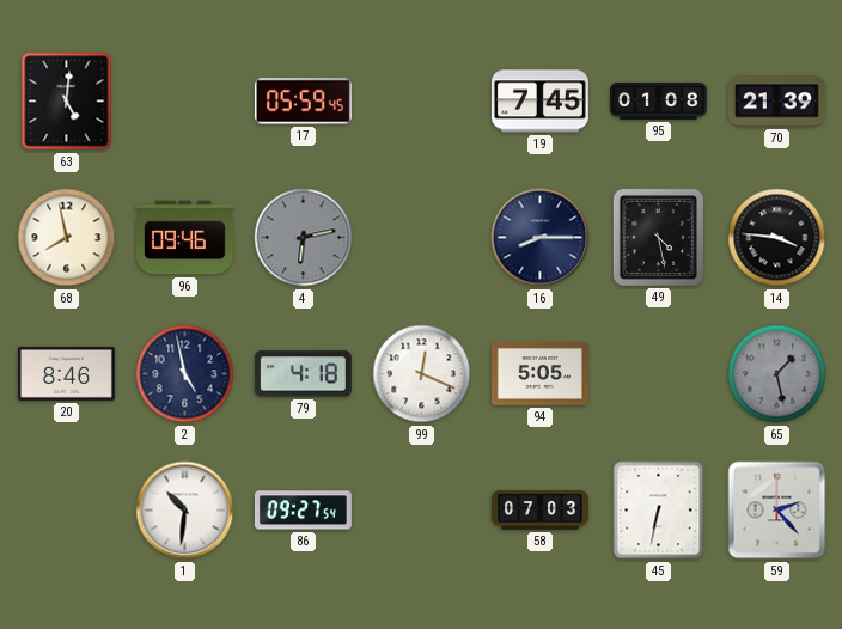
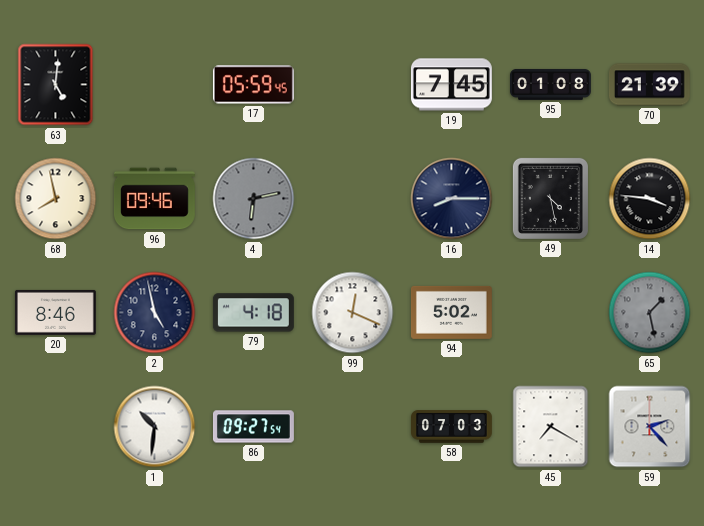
94: 5:05 -> 5:02 (451, 312)
45: 6:32 -> 7:20 (551, 427)
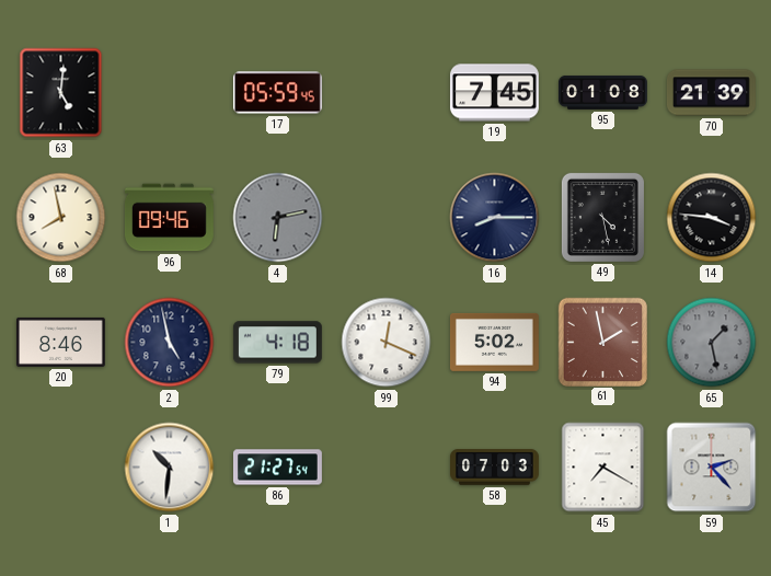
61: none -> 1:58 (602, 342)
86: 09:27 -> 21:27 (277, 468)
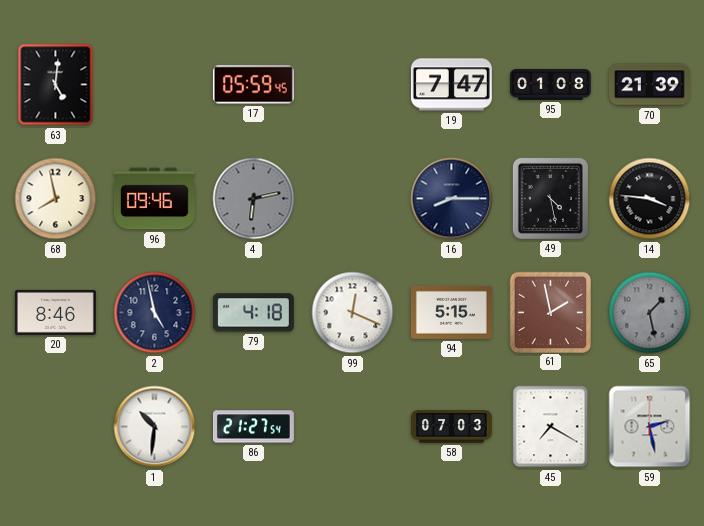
19: 7:45 -> 7:47 (451, 85)
94: 5:02 -> 5:15 (451, 312)
59: 2:23 -> 2:28 (650, 427)
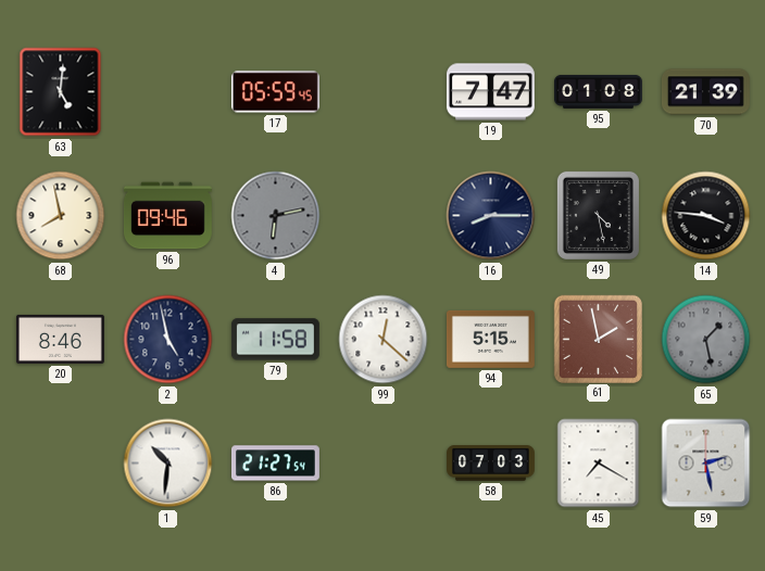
79: 4:18 -> 11:58 (275, 340)
99: 12:19 -> 12:22 (384, 340)
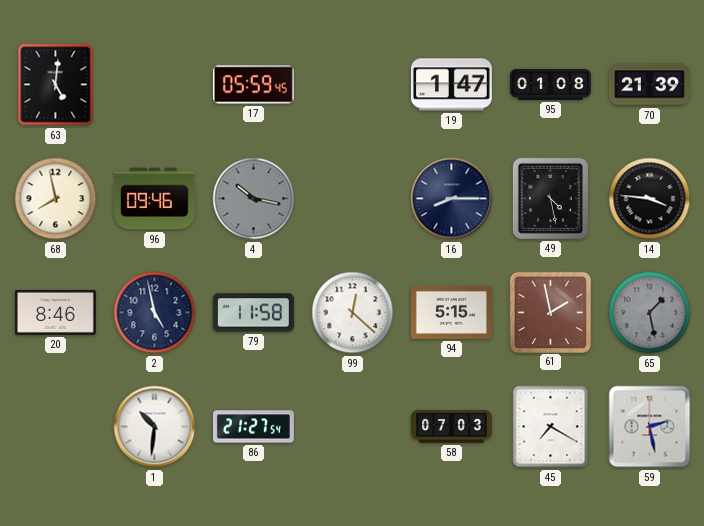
19: 7:47 -> 1:47 (451, 85)
4: 6:13 -> 10:17 (254, 199)
